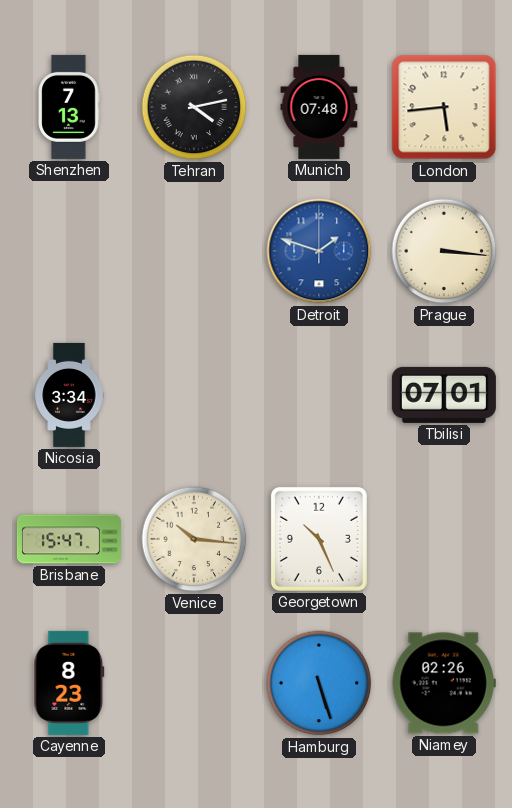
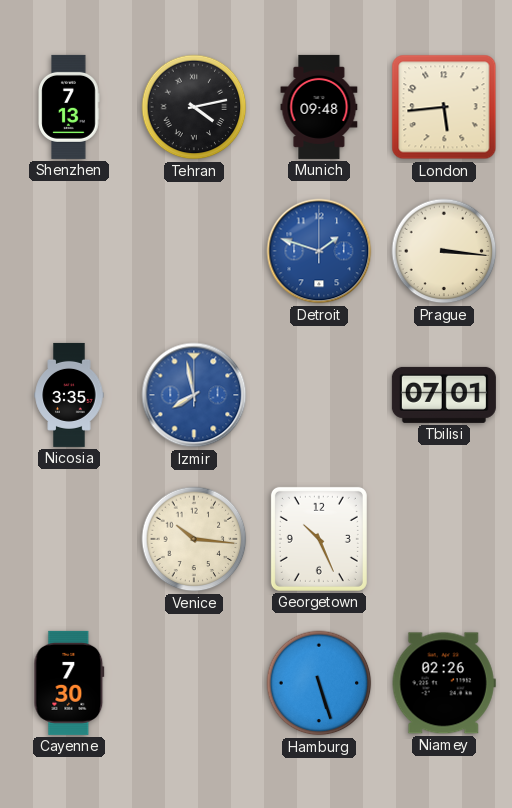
Munich: 07:48 -> 09:48 (319, 107)
Nicosia: 3:34 -> 3:35 (69, 395)
Izmir: none -> 7:58 (194, 395)
Brisbane: 15:47 -> none (69, 539)
Cayenne: 8:23 -> 7:30 (69, 683)
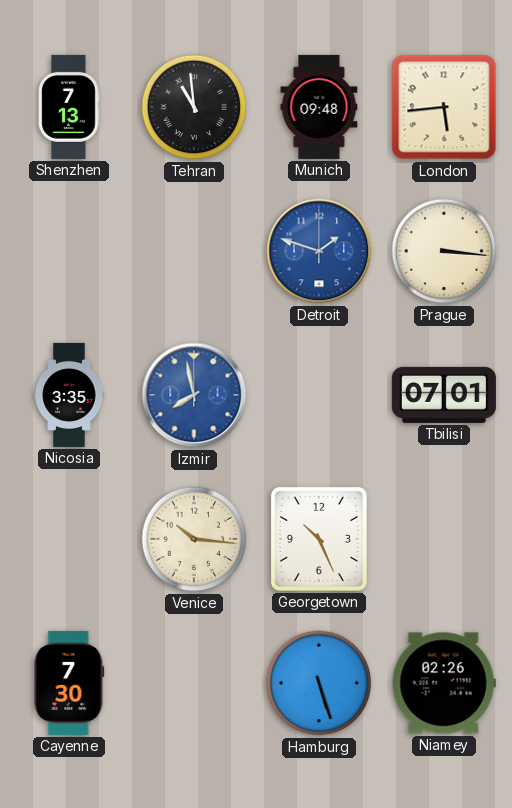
Tehran: 4:13 -> 10:59 (194, 107)
